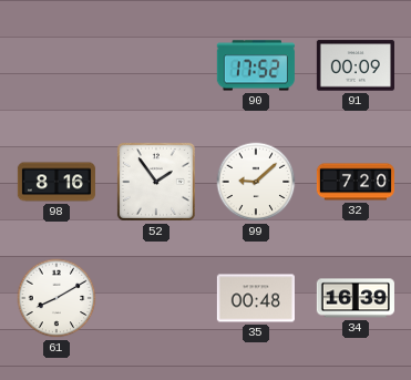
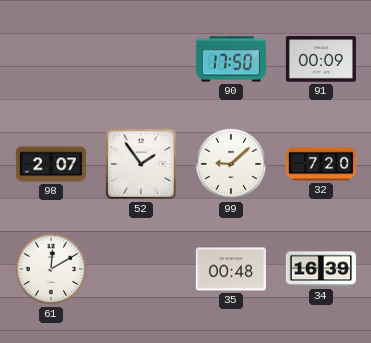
90: 17:52 -> 17:50 (231, 59)
98: 8:16 -> 2:07 (51, 164)
61: 8:10 -> 12:10 (51, 269)
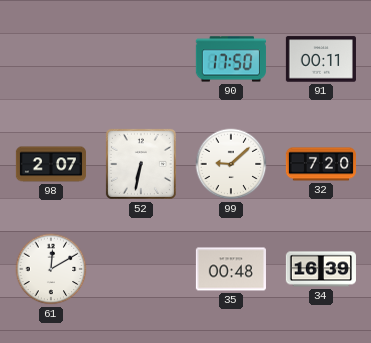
91: 00:09 -> 00:11 (321, 59)
52: 1:54 -> 6:32 (141, 164)
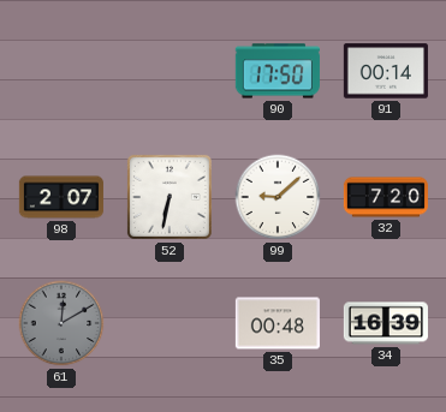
91: 00:11 -> 00:14 (386, 71)
61 dial: white -> grey (61, 323)
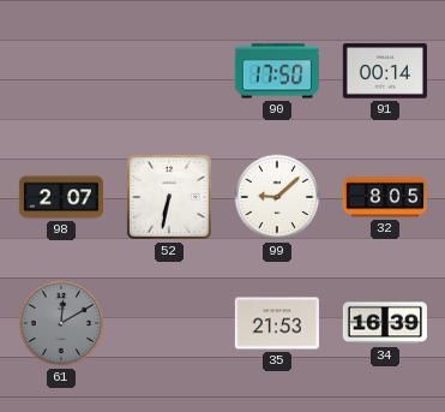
32: 7:20 -> 8:05 (385, 197)
35: 00:48 -> 21:53 (277, 323)
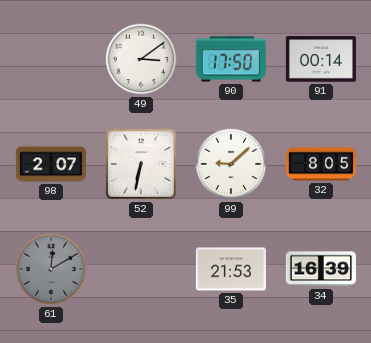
49: none -> 3:09 (141, 59)
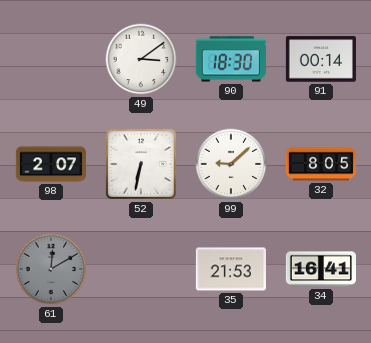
90: 17:50 -> 18:30 (231, 59)
34: 16:39 -> 16:41 (321, 269)
